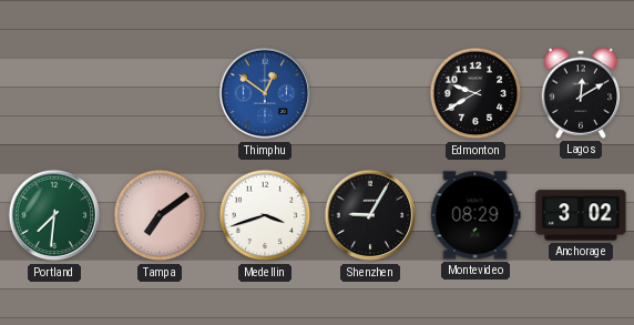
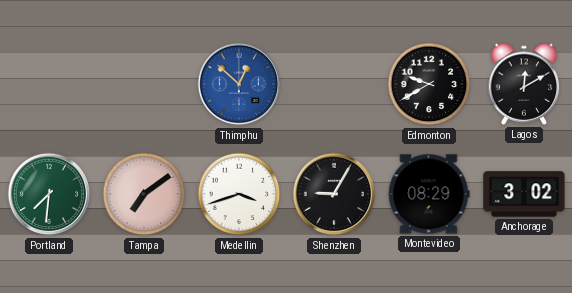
Thimphu: 12:51 -> 12:52 (239, 84)
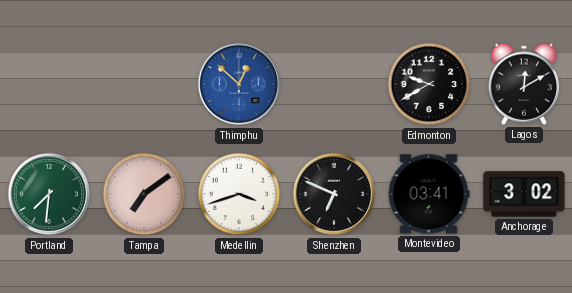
Shenzhen: 9:05 -> 6:49 (334, 194)
Montevideo: 08:29 -> 03:41 (429, 194)
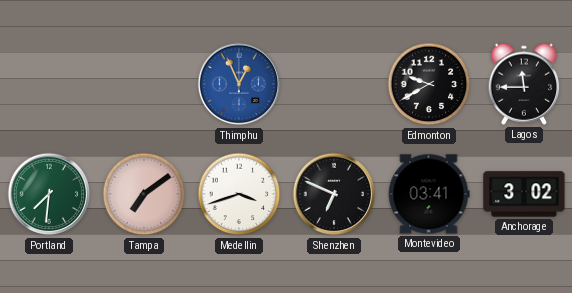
Thimphu: 12:52 -> 12:56 (239, 84)
Lagos: 12:10 -> 11:45 (524, 84)
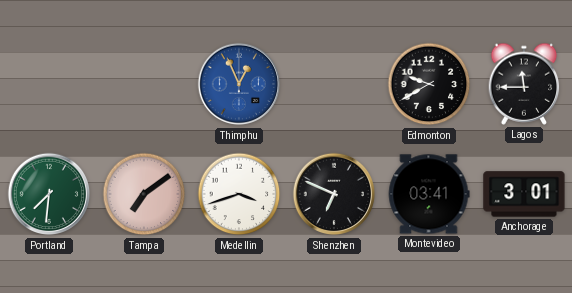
Anchorage: 3:02 -> 3:01 (524, 194)
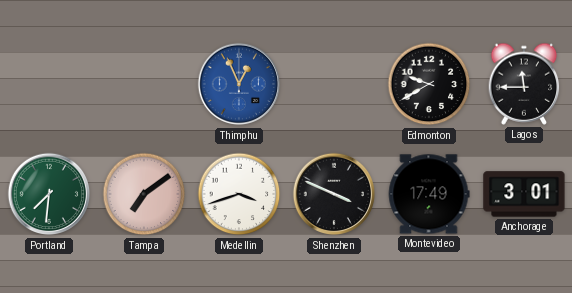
Shenzhen: 6:49 -> 3:49 (334, 194)
Montevideo: 03:41 -> 17:49 (429, 194)
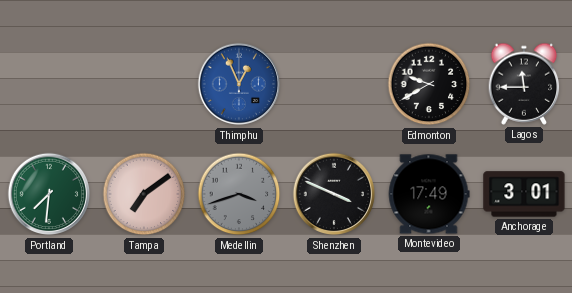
Medellin dial: white -> grey (239, 194)
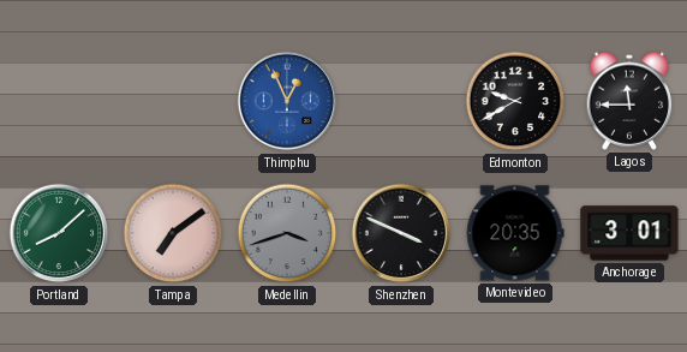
Portland: 7:31 -> 8:08 (59, 233)
Montevideo: 17:49 -> 20:35 (515, 233)
